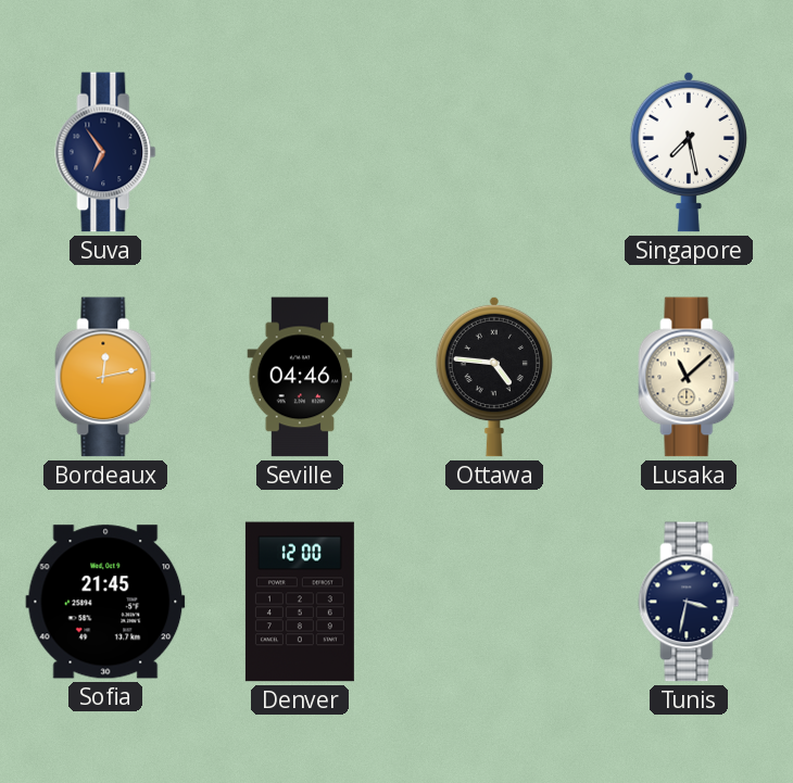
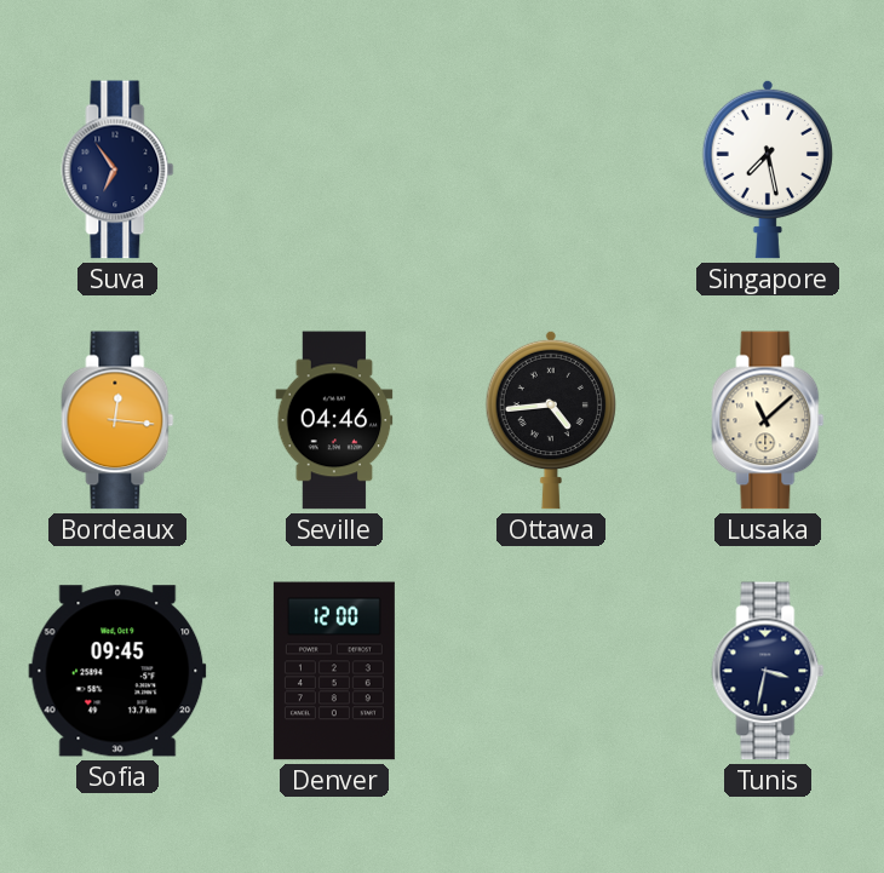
Bordeaux: 12:13 -> 12:16 (117, 420)
Ottawa: 4:46 -> 4:44 (550, 420)
Sofia: 21:45 -> 09:45 (117, 671)
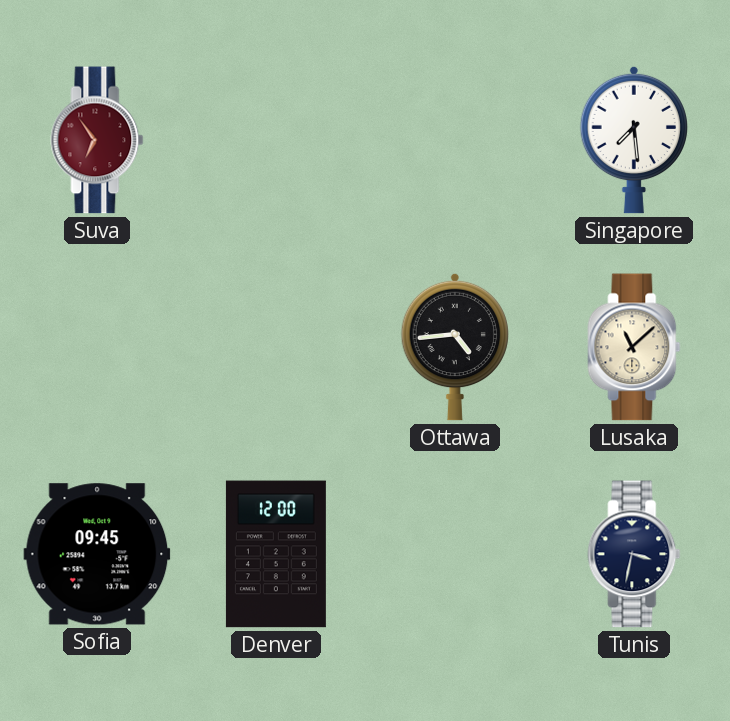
Suva dial: navy -> burgundy (97, 140)
Singapore: 7:28 -> 7:29 (633, 140)
Bordeaux: 12:16 -> none (117, 420)
Seville: 04:46 -> none (334, 420)
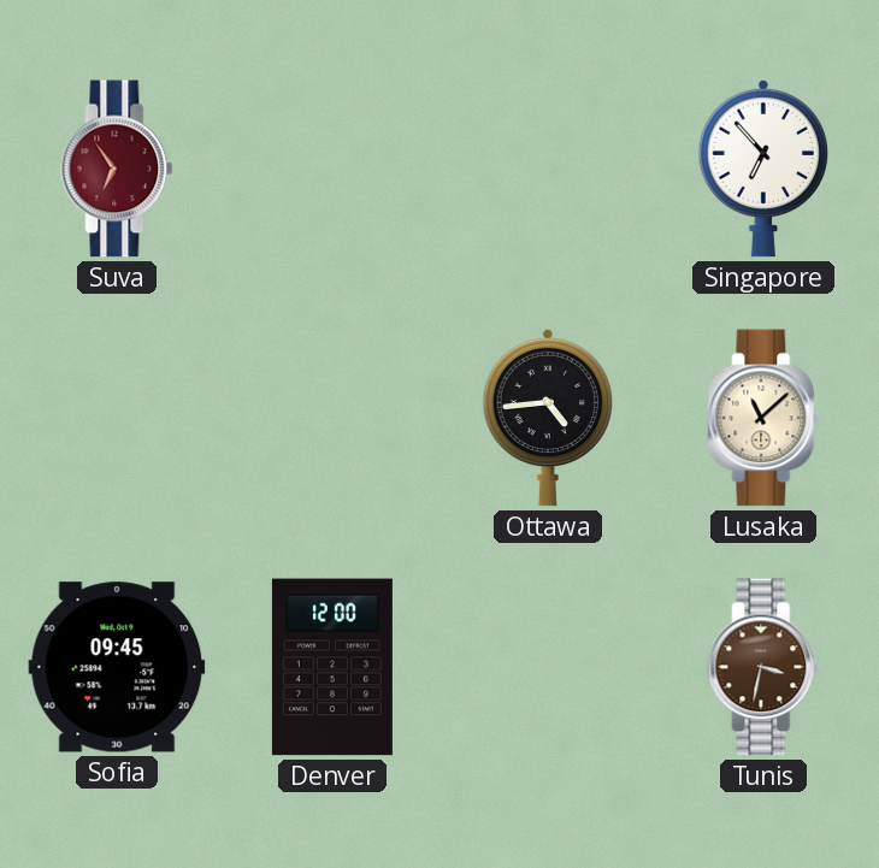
Singapore: 7:29 -> 6:53 (762, 169)
Tunis dial: navy -> brown (763, 667)
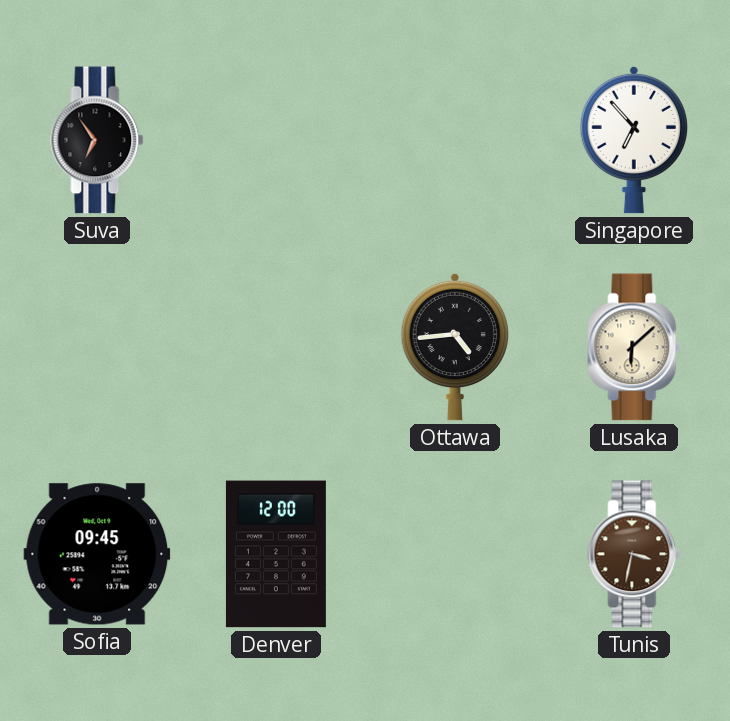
Suva dial: burgundy -> black (97, 140)
Lusaka: 11:08 -> 6:08 (634, 347)
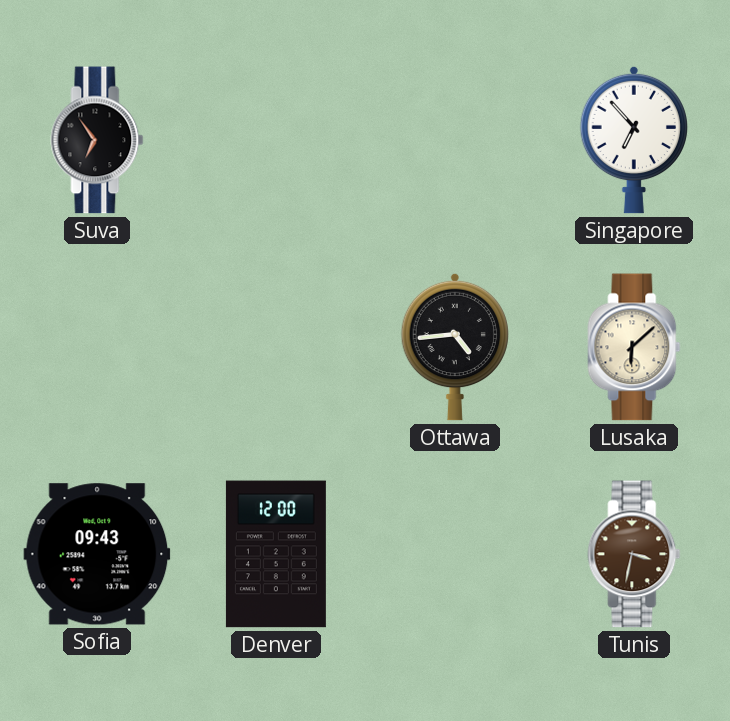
Sofia: 09:45 -> 09:43 (97, 554)
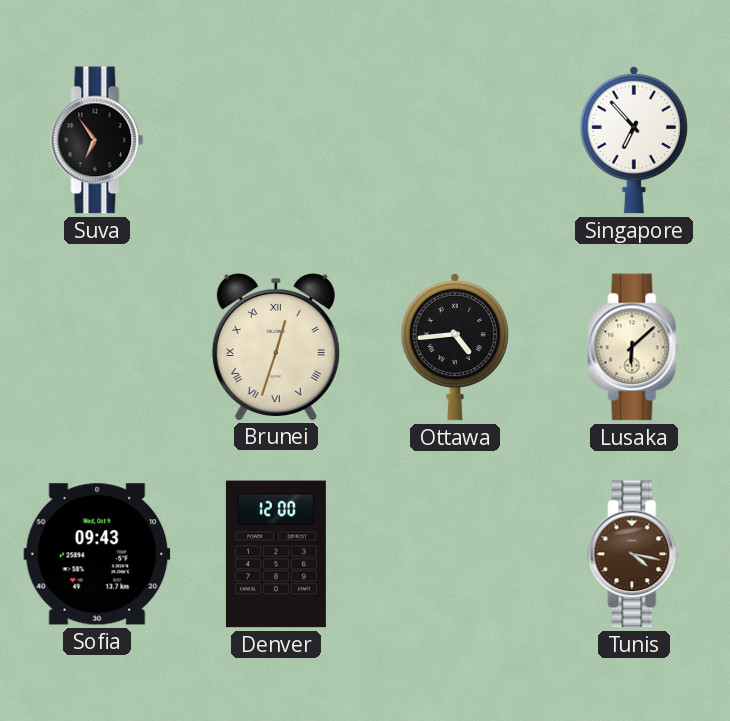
Brunei: none -> 12:33 (276, 347)
Tunis: 3:32 -> 4:17 (634, 554)
